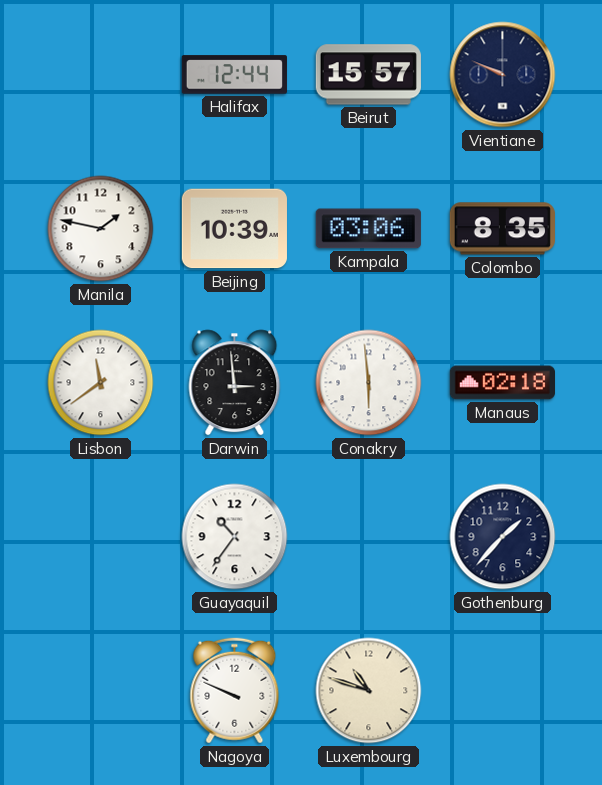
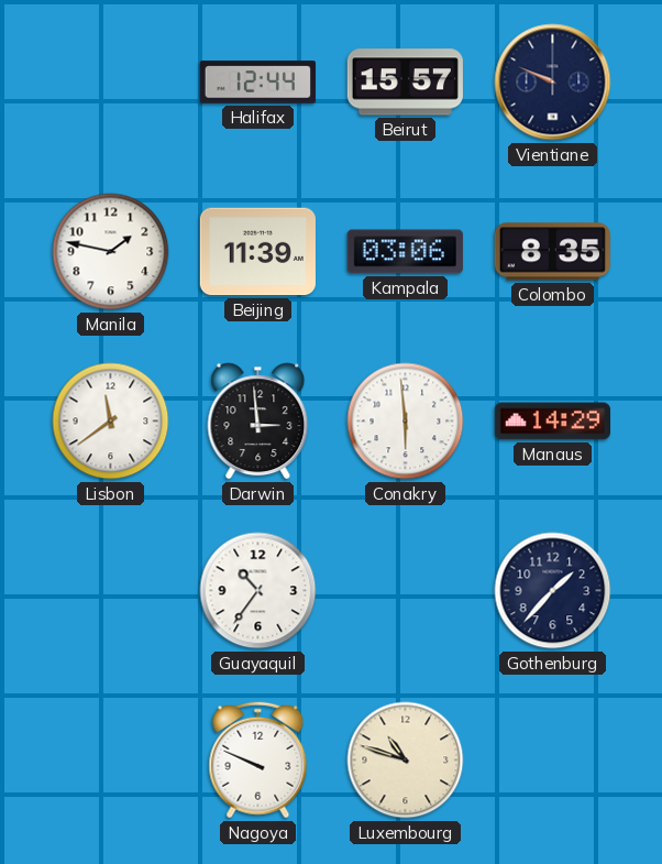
Beijing: 10:39 -> 11:39 (257, 252)
Manaus: 02:18 -> 14:29 (552, 422)
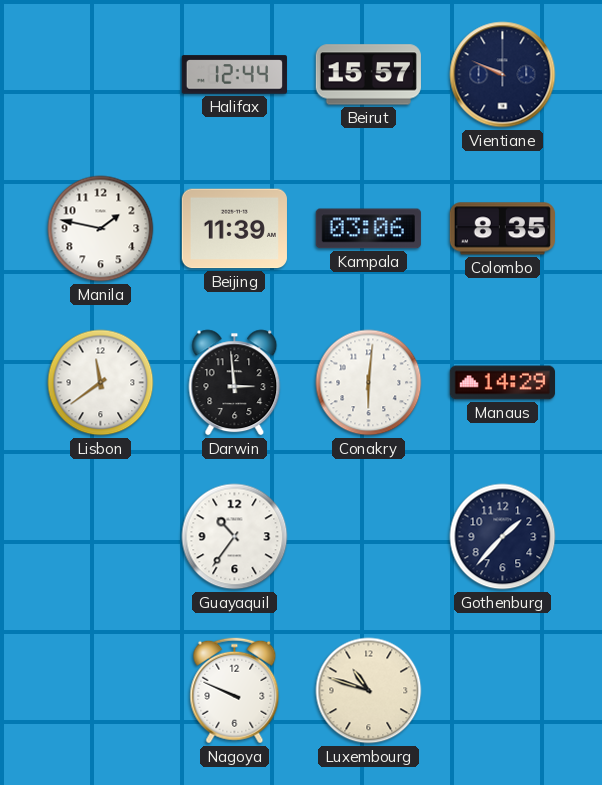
Conakry: 5:59 -> 6:01 (369, 383)
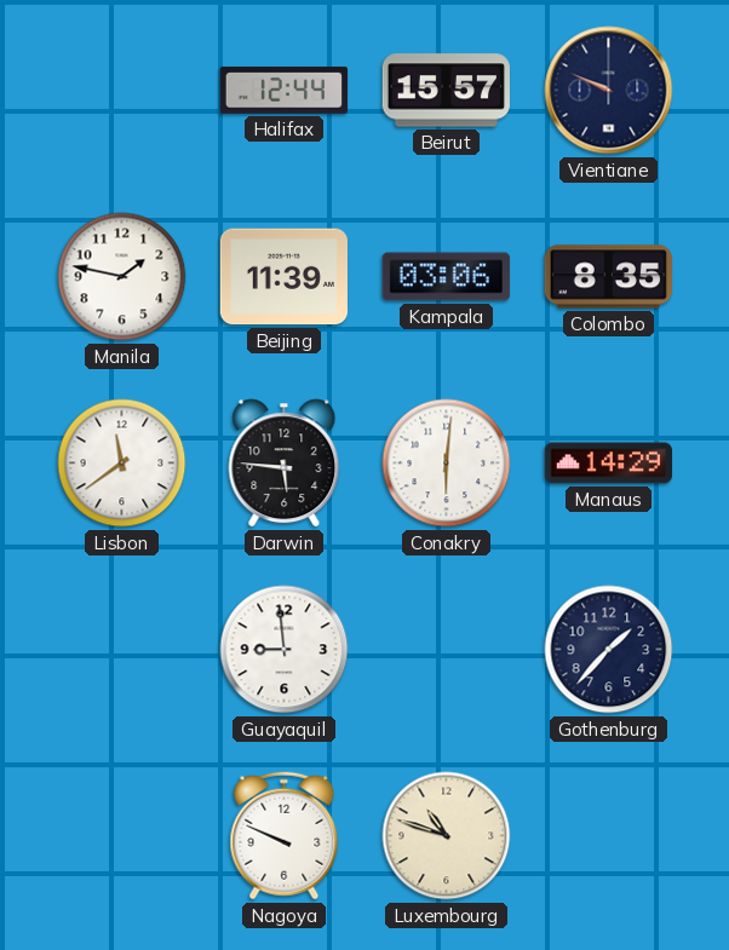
Darwin: 2:59 -> 5:46 (285, 464)
Guayaquil: 10:36 -> 8:59 (285, 650)
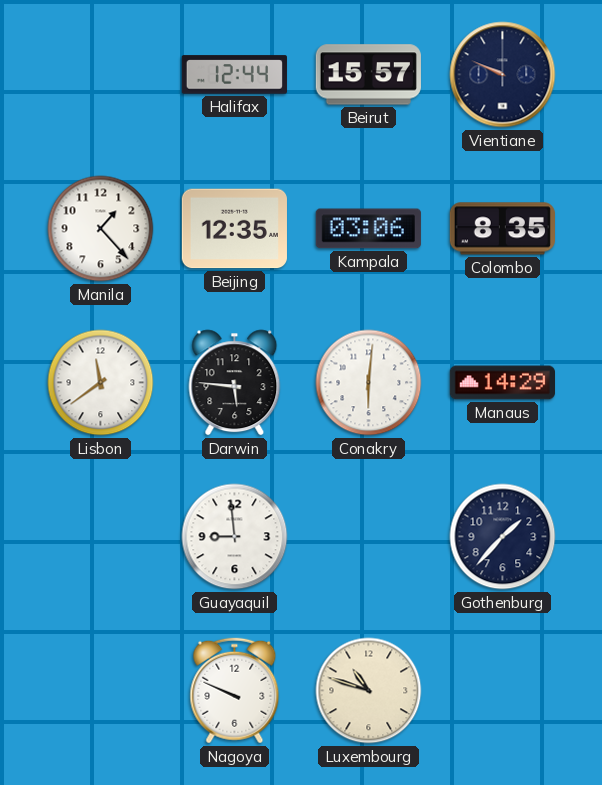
Manila: 1:47 -> 1:23 (101, 229)
Beijing: 11:39 -> 12:35 (234, 229)
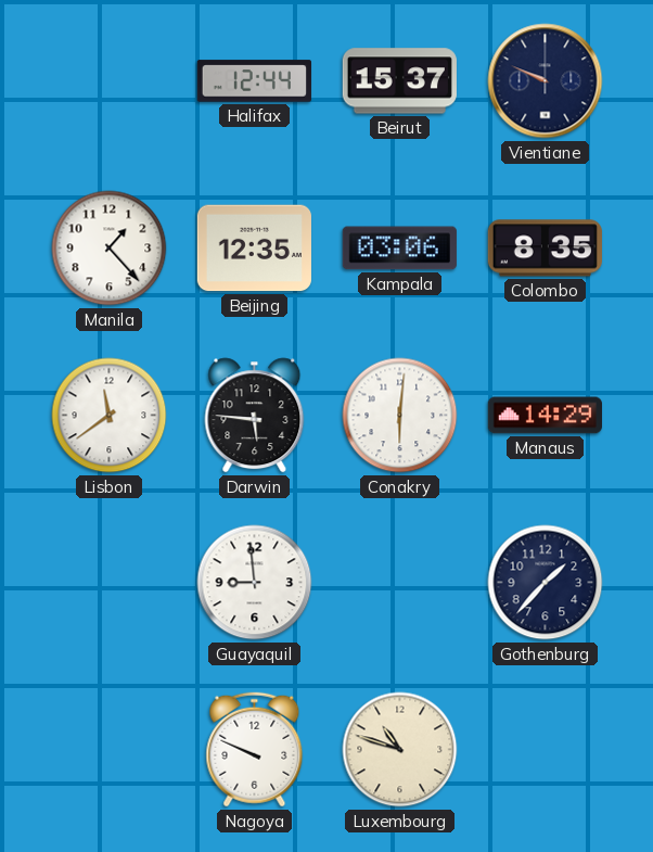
Beirut: 15:57 -> 15:37 (399, 81)
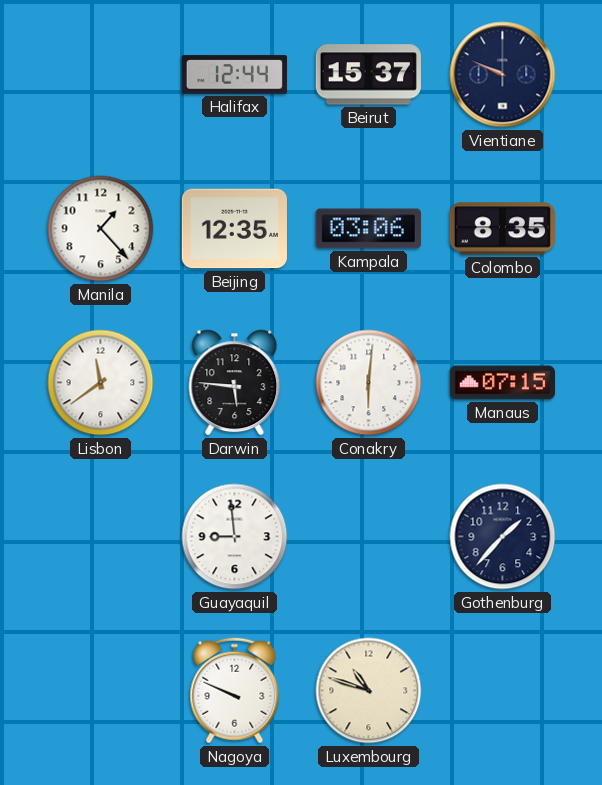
Manaus: 14:29 -> 07:15 (502, 383)
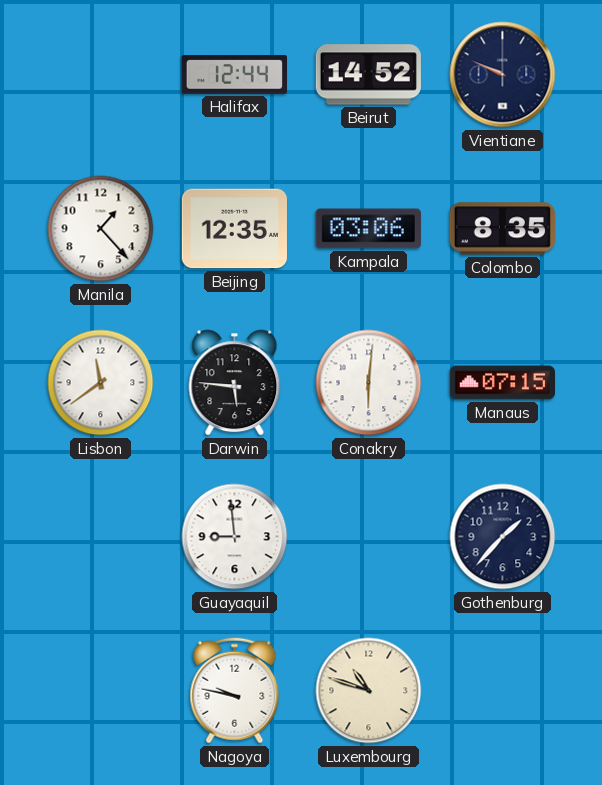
Beirut: 15:37 -> 14:52 (368, 75)
Nagoya: 9:49 -> 9:47 (235, 691)
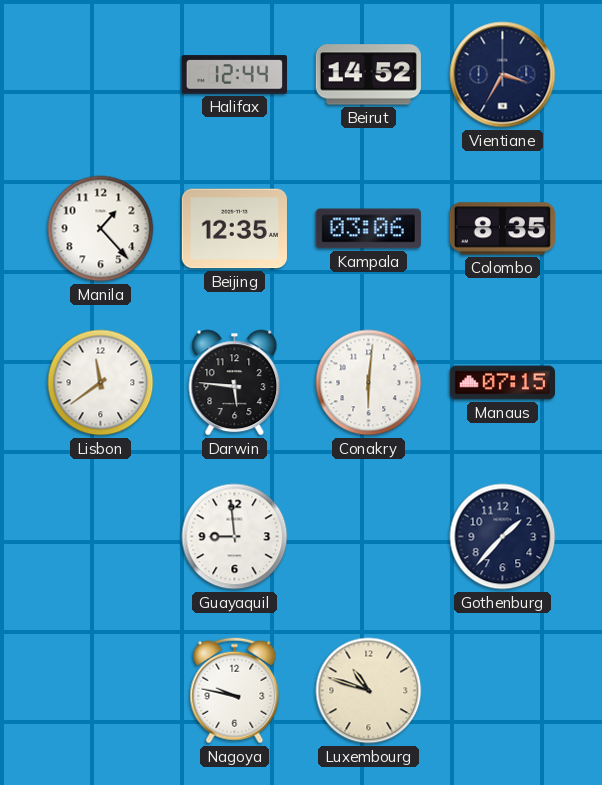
Vientiane: 9:49 -> 3:35 (503, 75)
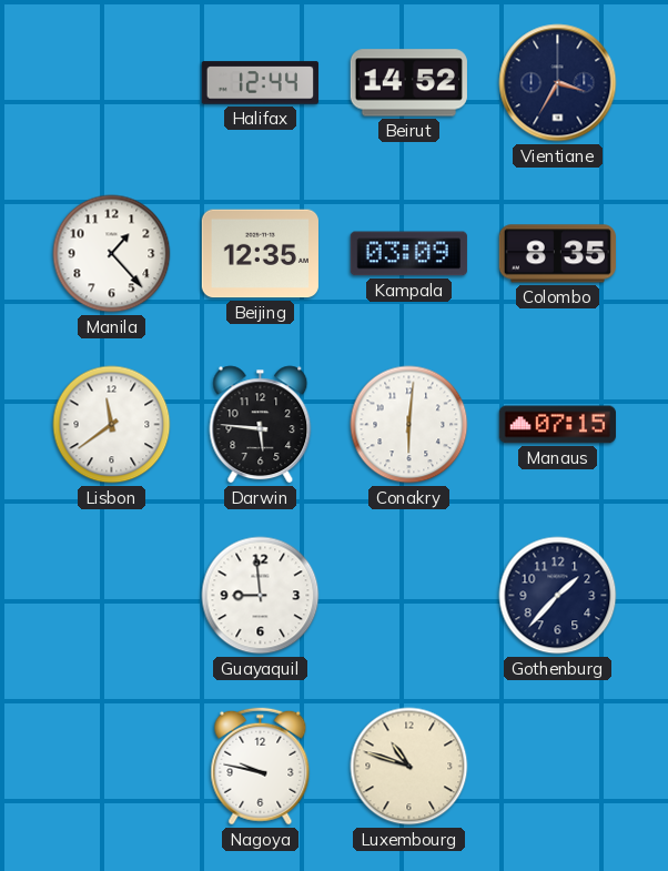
Kampala: 03:06 -> 03:09 (408, 254)
